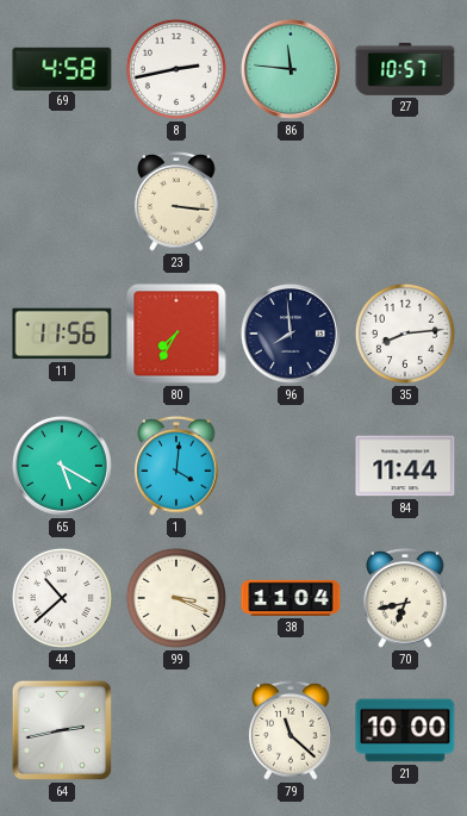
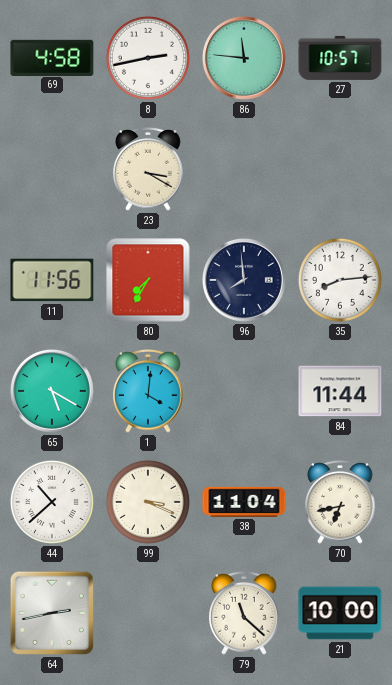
23: 3:16 -> 3:20 (148, 170)
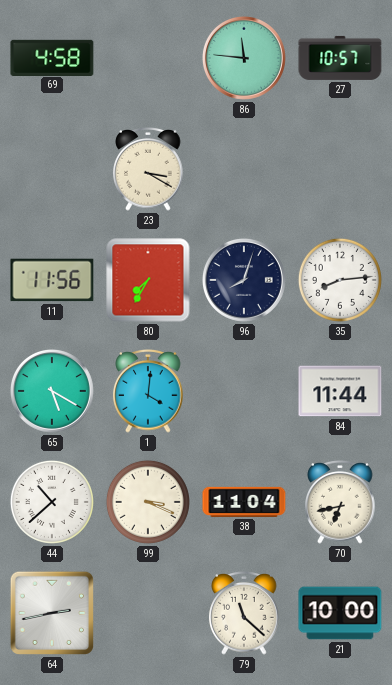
8: 2:43 -> none (148, 58)
96: 7:59 -> 8:03 (244, 280)
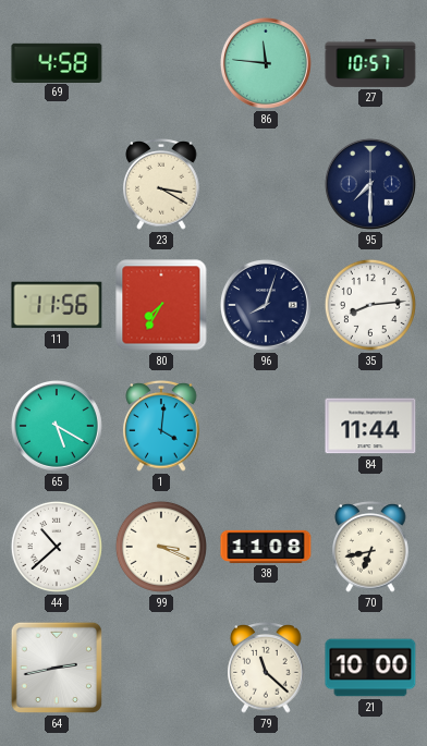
95: none -> 7:30 (370, 184)
38: 11:04 -> 11:08 (266, 547)
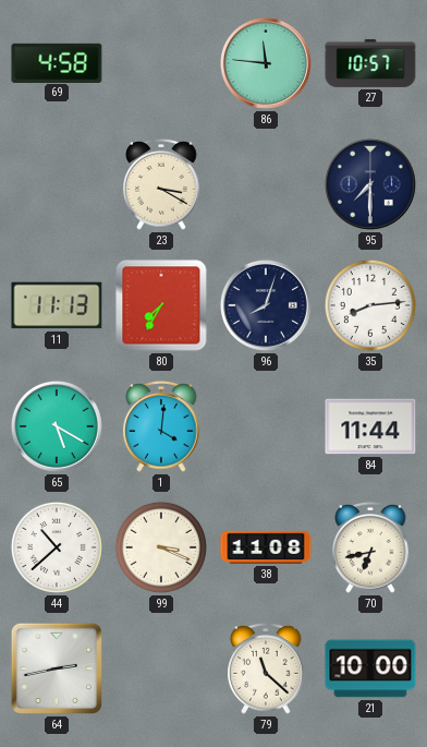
11: 11:56 -> 11:13 (57, 305)
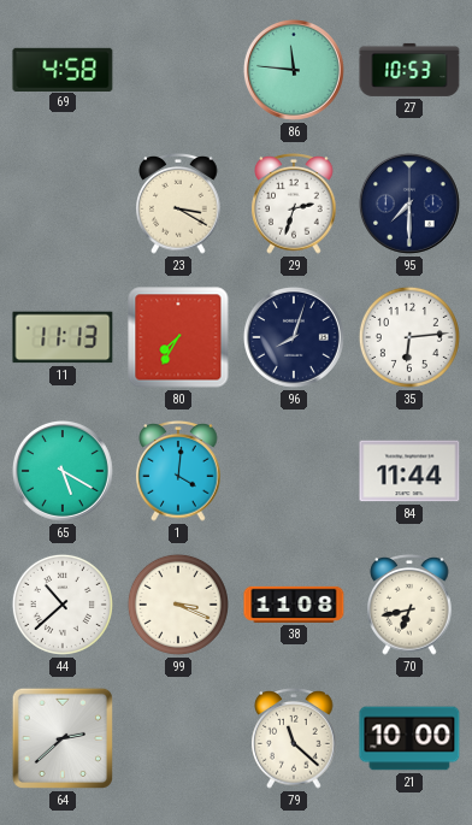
27: 10:57 -> 10:53 (409, 70)
29: none -> 2:33 (294, 205)
35: 8:14 -> 6:14 (409, 337)
64: 2:43 -> 2:38 (63, 738)
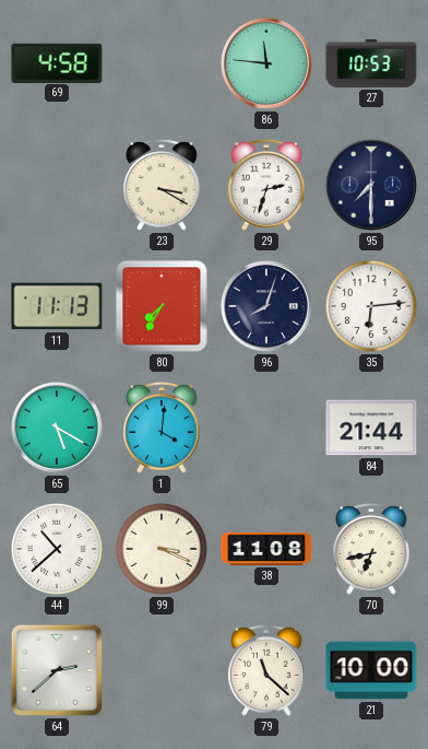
84: 11:44 -> 21:44 (371, 428)
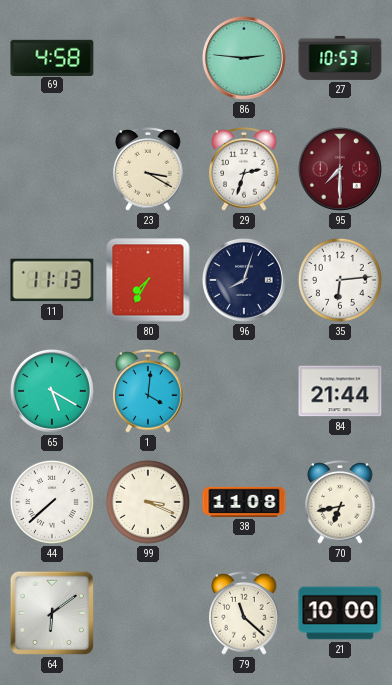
86: 11:46 -> 2:46 (244, 58)
95 dial: navy -> burgundy (340, 169)
44: 10:38 -> 7:38 (52, 502)
64: 2:38 -> 6:09 (52, 613)
